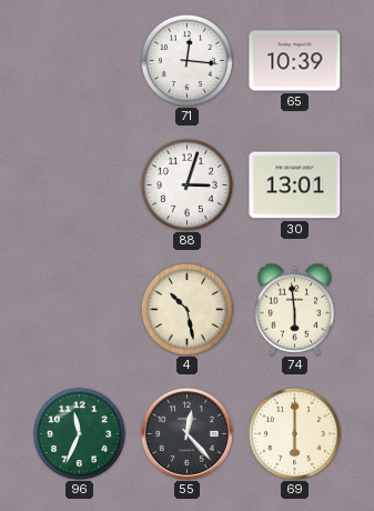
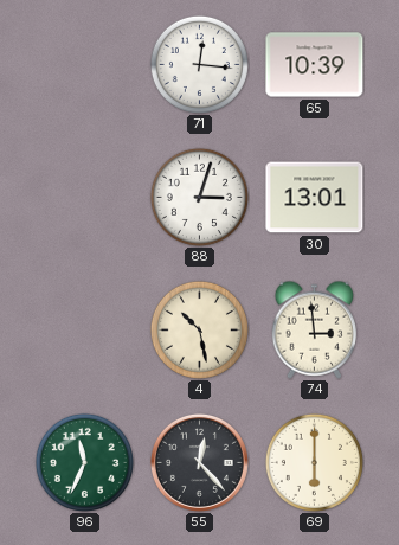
74: 5:59 -> 2:59 (314, 329)
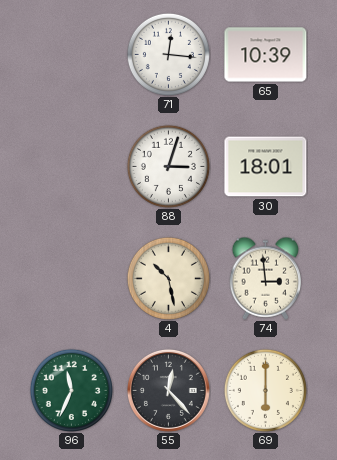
30: 13:01 -> 18:01 (266, 167)
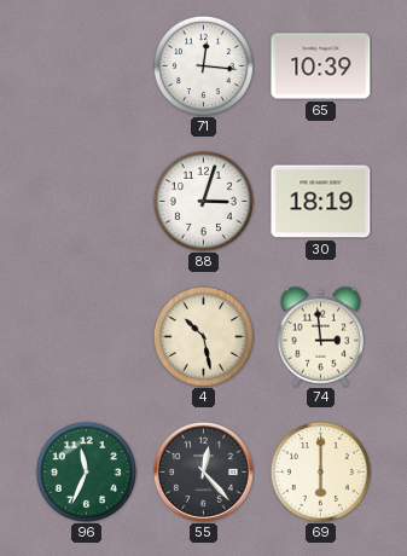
30: 18:01 -> 18:19 (321, 202)
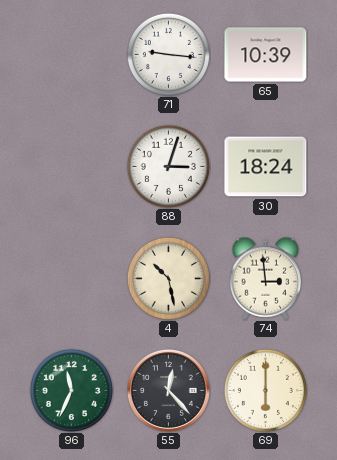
71: 12:16 -> 9:16 (168, 54)
30: 18:19 -> 18:24 (266, 167)
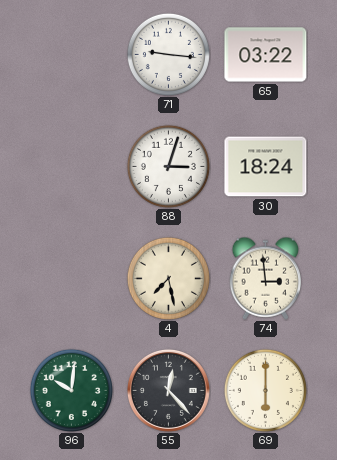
65: 10:39 -> 03:22 (266, 55)
4: 10:28 -> 7:28 (168, 278)
96: 11:34 -> 10:01 (71, 390)
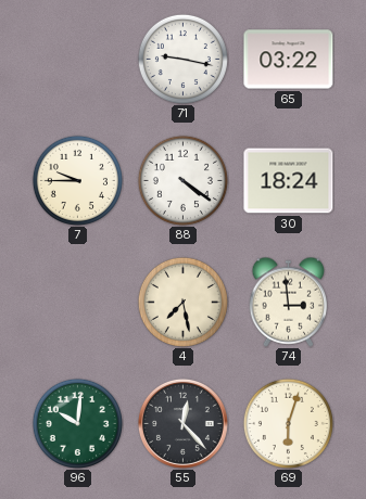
71: 9:16 -> 9:17 (182, 59)
7: none -> 9:45 (77, 180)
88: 3:03 -> 4:21 (182, 180)
69: 6:00 -> 6:03 (288, 423)
